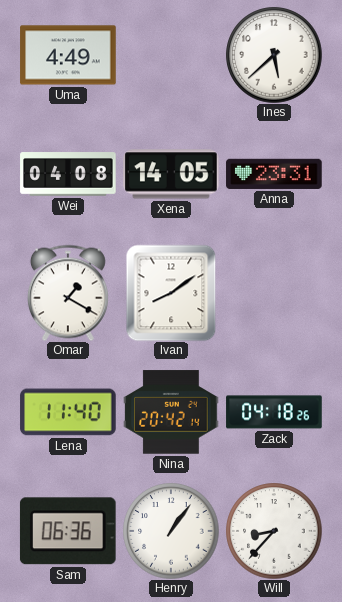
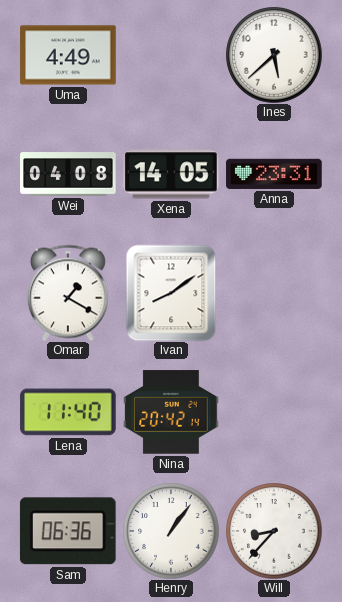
Zack: 04:18 -> none (274, 412)
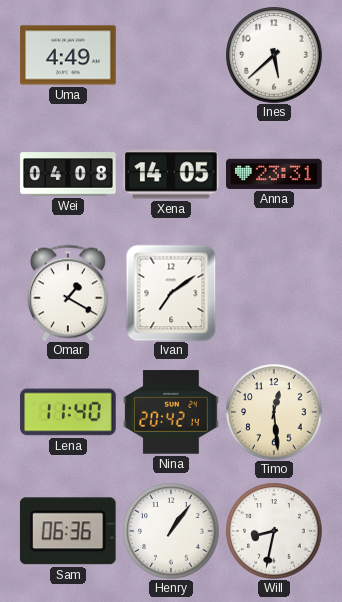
Ivan: 8:09 -> 7:09 (171, 293)
Timo: none -> 12:29 (274, 412)
Will: 8:37 -> 8:32 (274, 531)
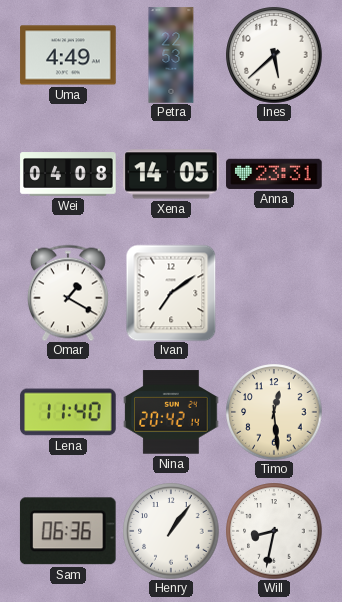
Petra: none -> 22:53 (171, 55)
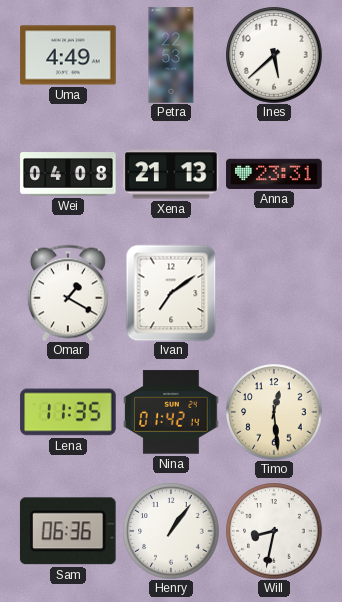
Xena: 14:05 -> 21:13 (171, 174)
Lena: 11:40 -> 11:35 (68, 412)
Nina: 20:42 -> 01:42 (171, 412)
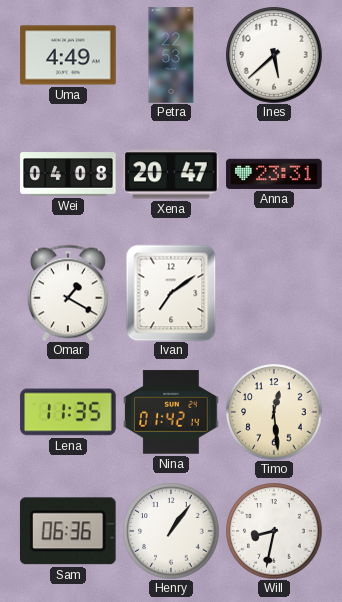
Xena: 21:13 -> 20:47 (171, 174)
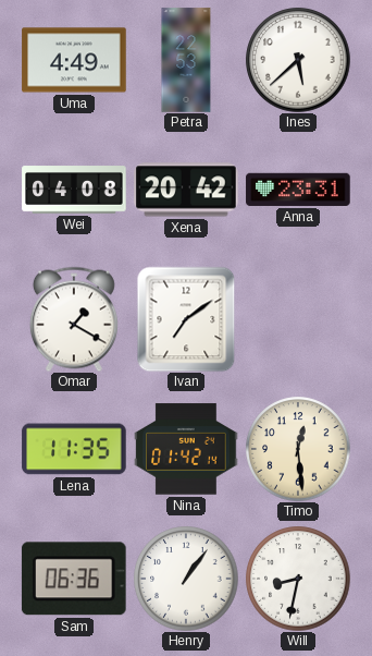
Xena: 20:47 -> 20:42 (186, 190)
